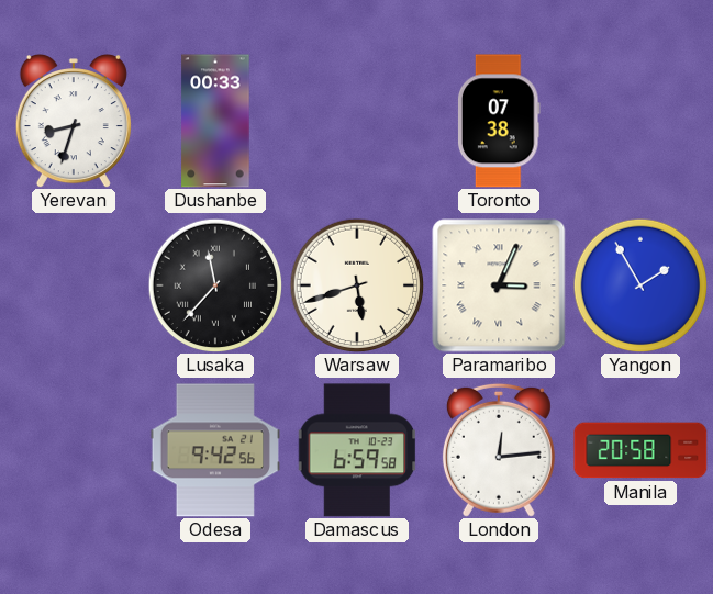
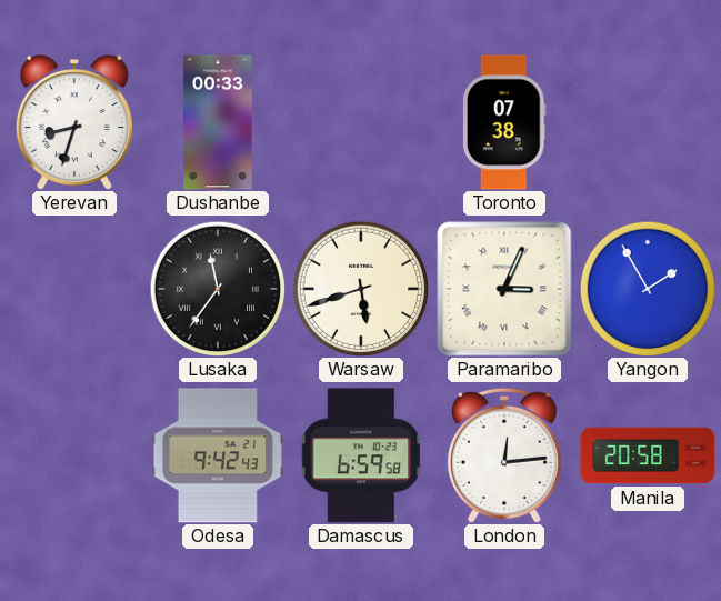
Lusaka: 11:37 -> 11:36 (218, 289)
Odesa: 9:42:56 -> 9:42:43 (217, 455)
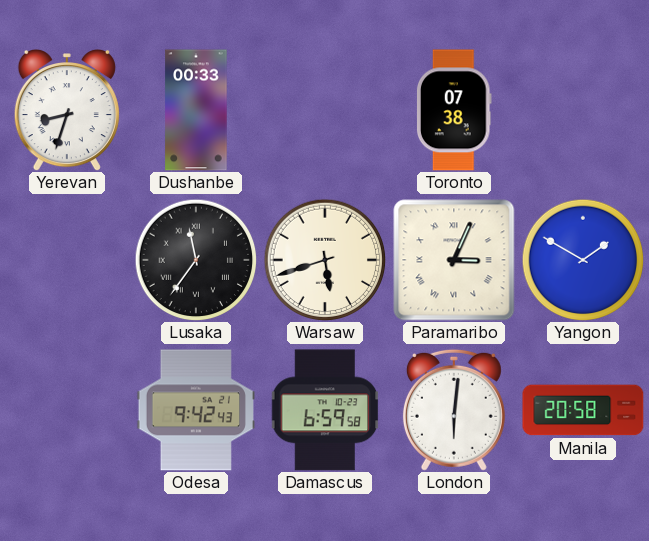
Yangon: 1:55 -> 1:50 (583, 260)
London: 12:14 -> 6:01 (454, 410)
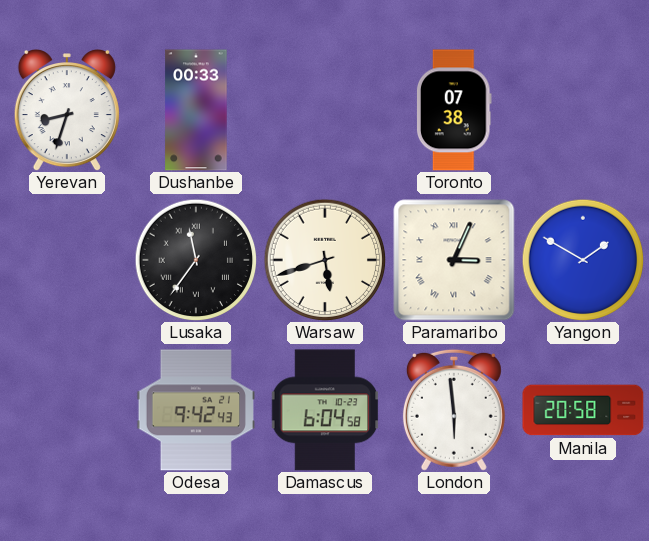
Damascus: 6:59 -> 6:04 (325, 410)
London: 6:01 -> 5:59 (454, 410)
